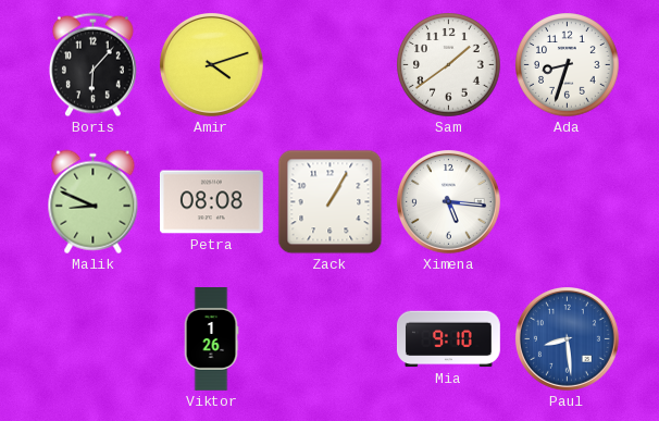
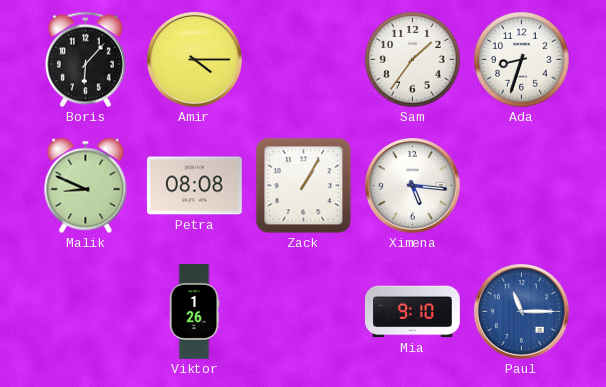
Amir: 4:12 -> 4:15 (194, 59)
Sam: 1:39 -> 1:36 (413, 60)
Paul: 8:29 -> 11:15 (521, 311)
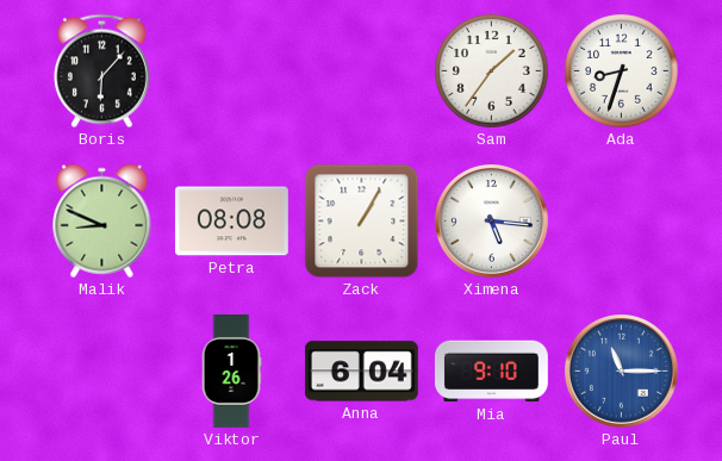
Amir: 4:15 -> none (194, 59)
Anna: none -> 6:04 (361, 372)
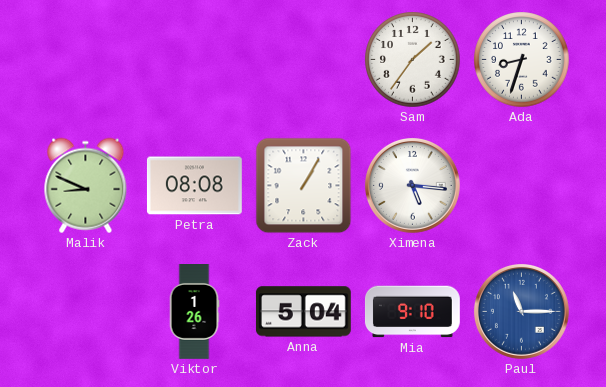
Boris: 6:07 -> none (101, 71)
Anna: 6:04 -> 5:04 (303, 312)
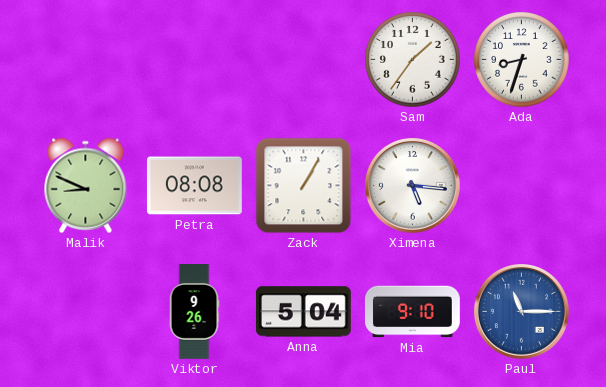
Viktor: 1:26 -> 9:26 (194, 312)
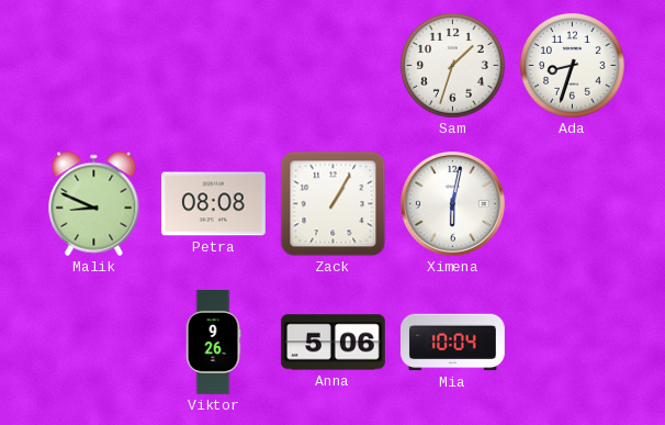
Sam: 1:36 -> 1:33 (453, 66)
Ximena: 5:16 -> 6:02 (452, 203)
Anna: 5:04 -> 5:06 (332, 343)
Mia: 9:10 -> 10:04 (452, 343)
Paul: 11:15 -> none (521, 311)
